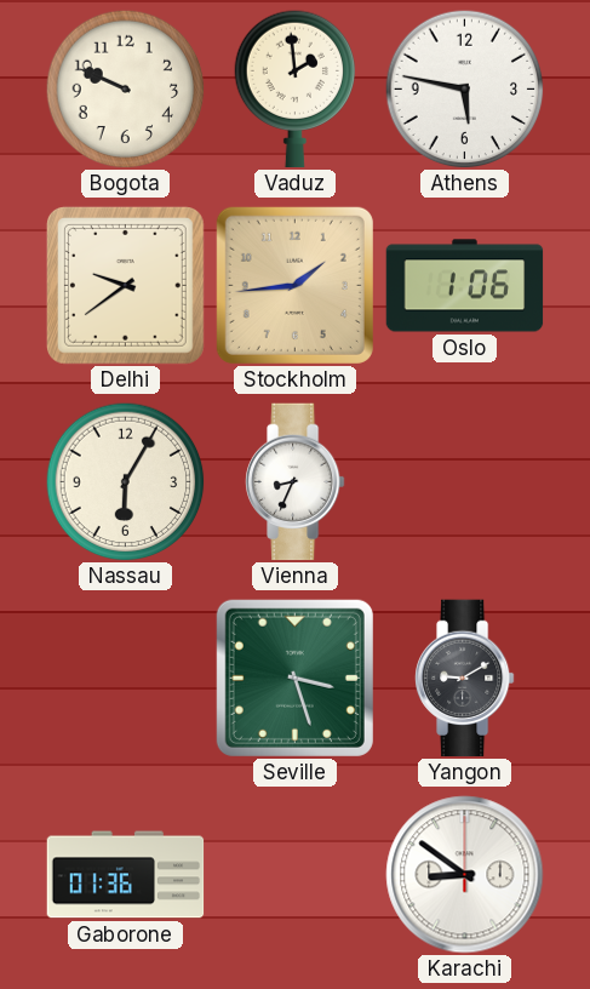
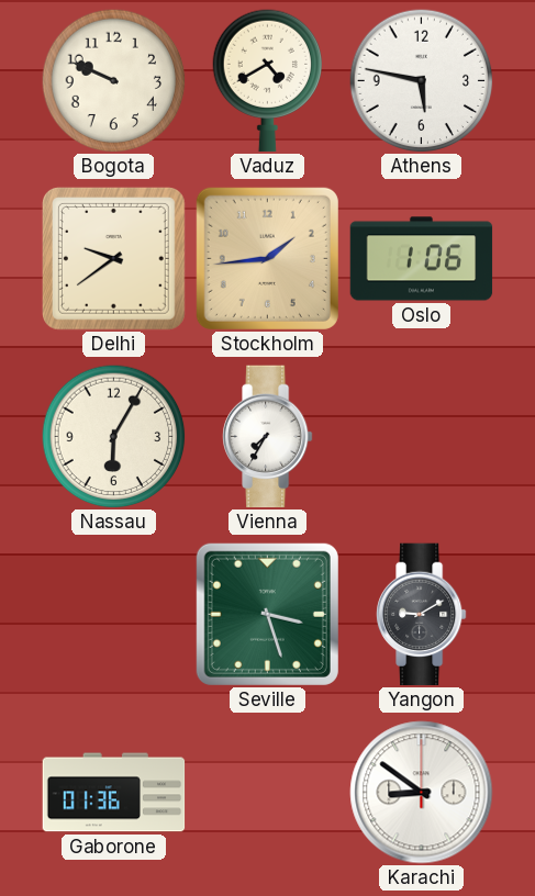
Vaduz: 1:59 -> 4:40 (267, 81)
Vienna: 8:34 -> 7:35 (268, 437)
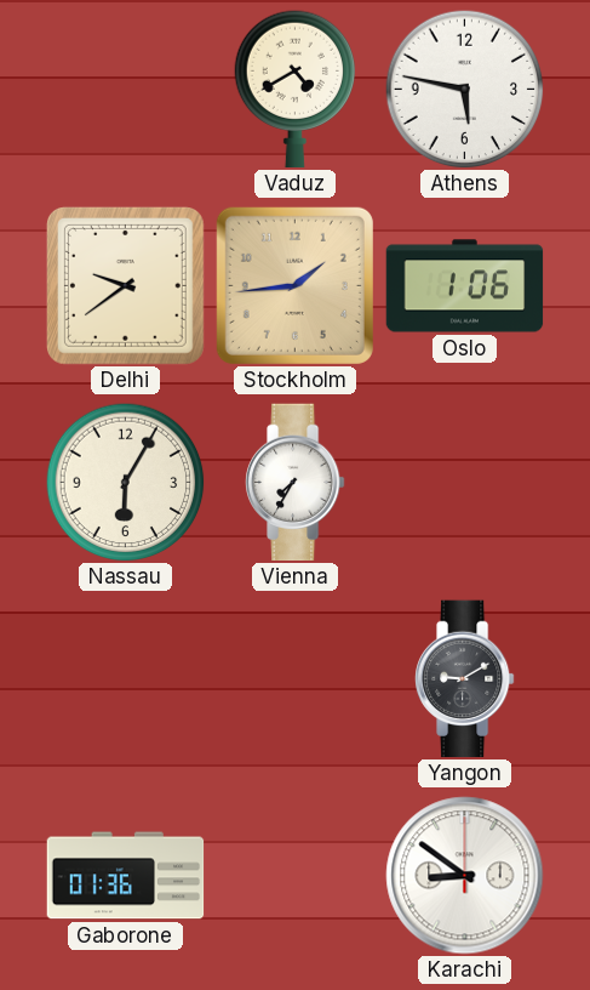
Bogota: 9:49 -> none (114, 81)
Seville: 3:27 -> none (267, 614)
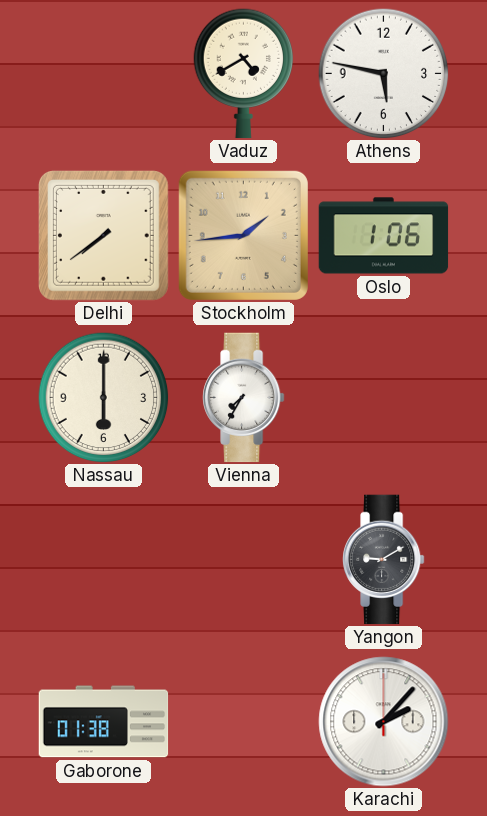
Delhi: 9:39 -> 7:39 (103, 235)
Nassau: 6:05 -> 6:00 (104, 398)
Gaborone: 01:36 -> 01:38 (104, 722)
Karachi: 8:51 -> 2:07 (384, 722)
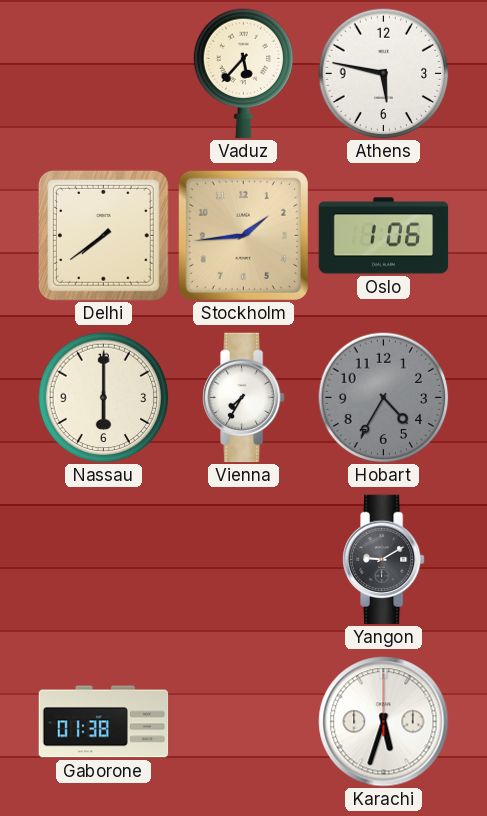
Vaduz: 4:40 -> 5:37 (243, 74)
Hobart: none -> 4:35 (384, 398)
Karachi: 2:07 -> 5:33 (384, 722)
